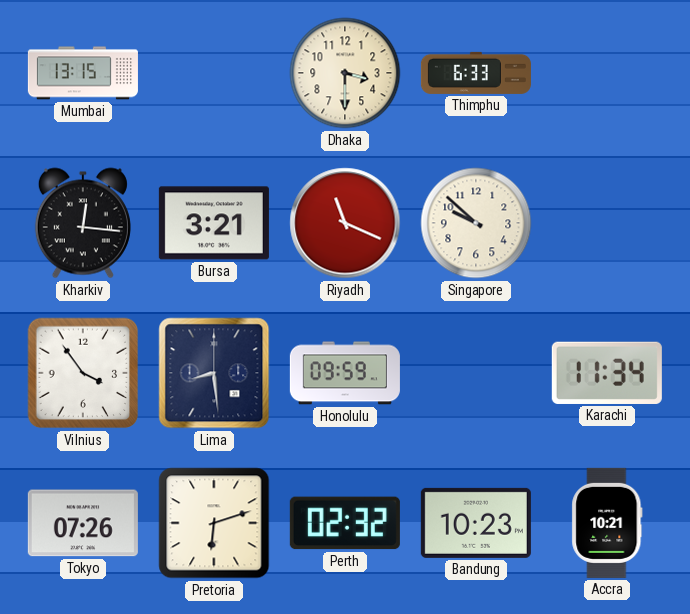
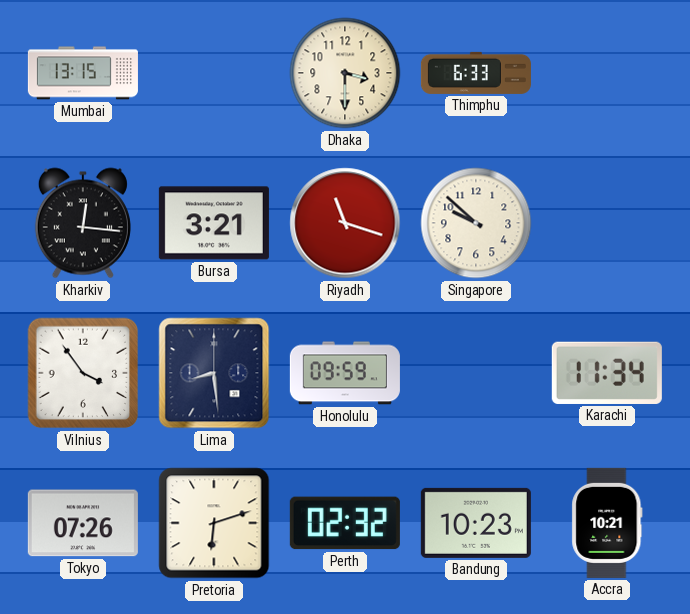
Riyadh: 11:19 -> 11:18 (345, 223)
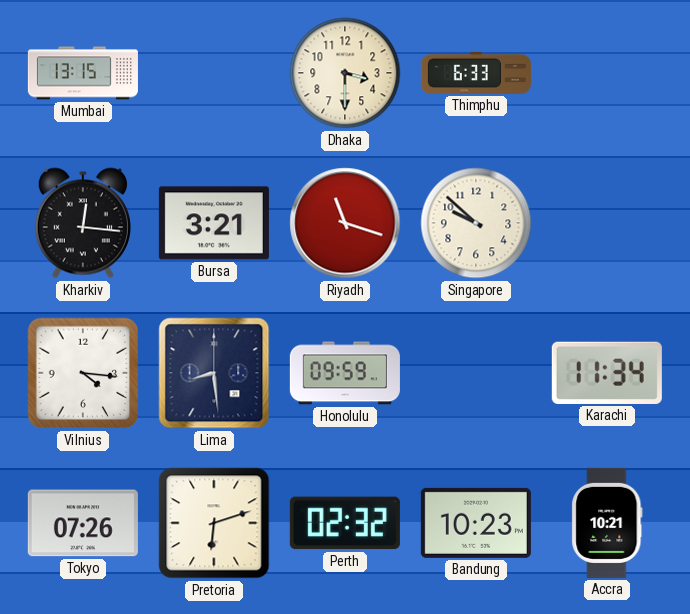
Vilnius: 3:54 -> 4:16 (83, 373)
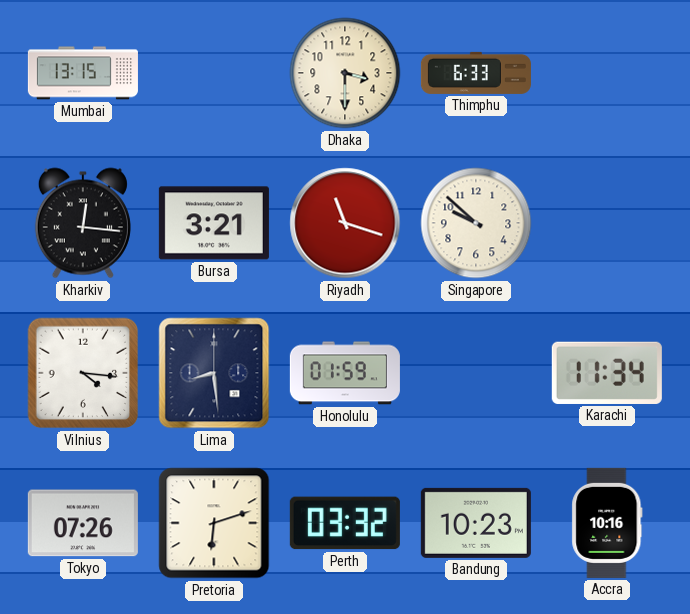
Honolulu: 09:59 -> 01:59 (345, 373)
Perth: 02:32 -> 03:32 (345, 523)
Accra: 10:21 -> 10:16 (607, 523)
